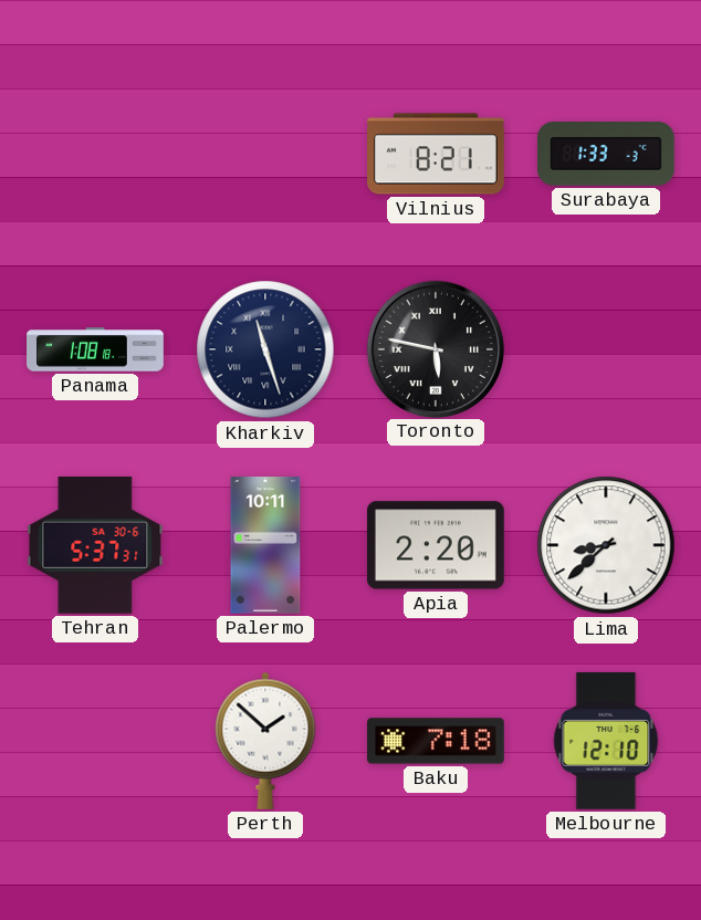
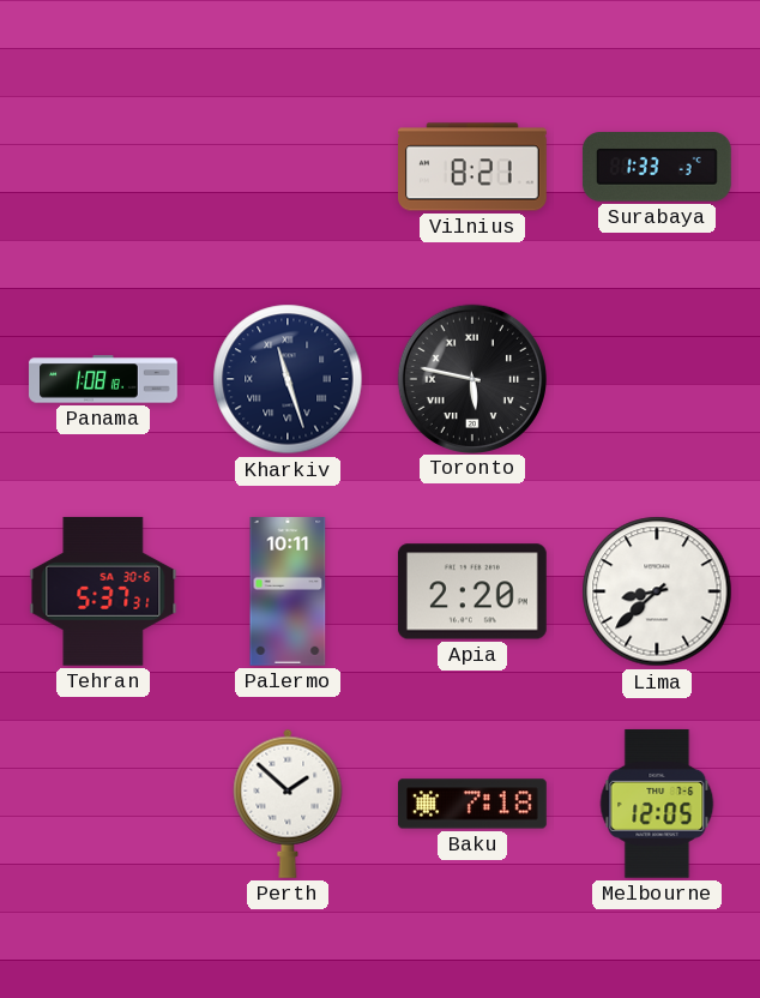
Melbourne: 12:10 -> 12:05 (657, 804)
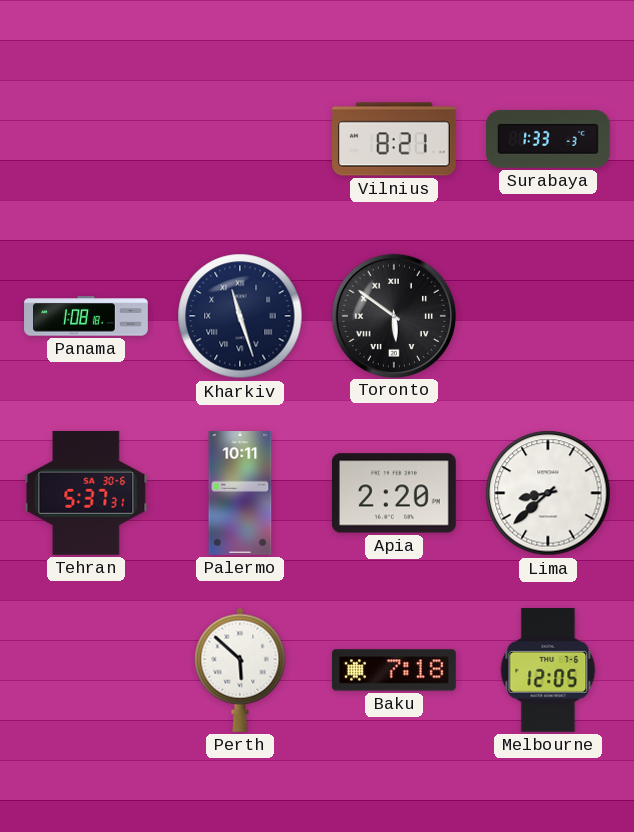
Toronto: 5:47 -> 5:51 (393, 315)
Perth: 1:52 -> 5:52 (240, 670)
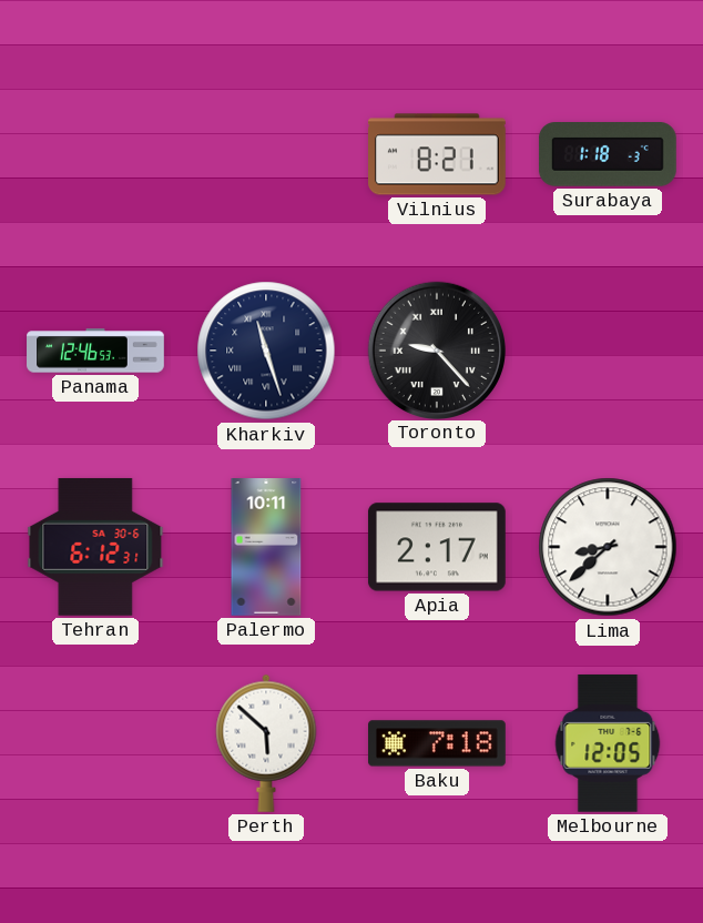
Surabaya: 1:33 -> 1:18 (608, 155)
Panama: 1:08 -> 12:46 (95, 351)
Toronto: 5:51 -> 9:23 (436, 349)
Tehran: 5:37 -> 6:12 (95, 547)
Apia: 2:20 -> 2:17 (437, 547)
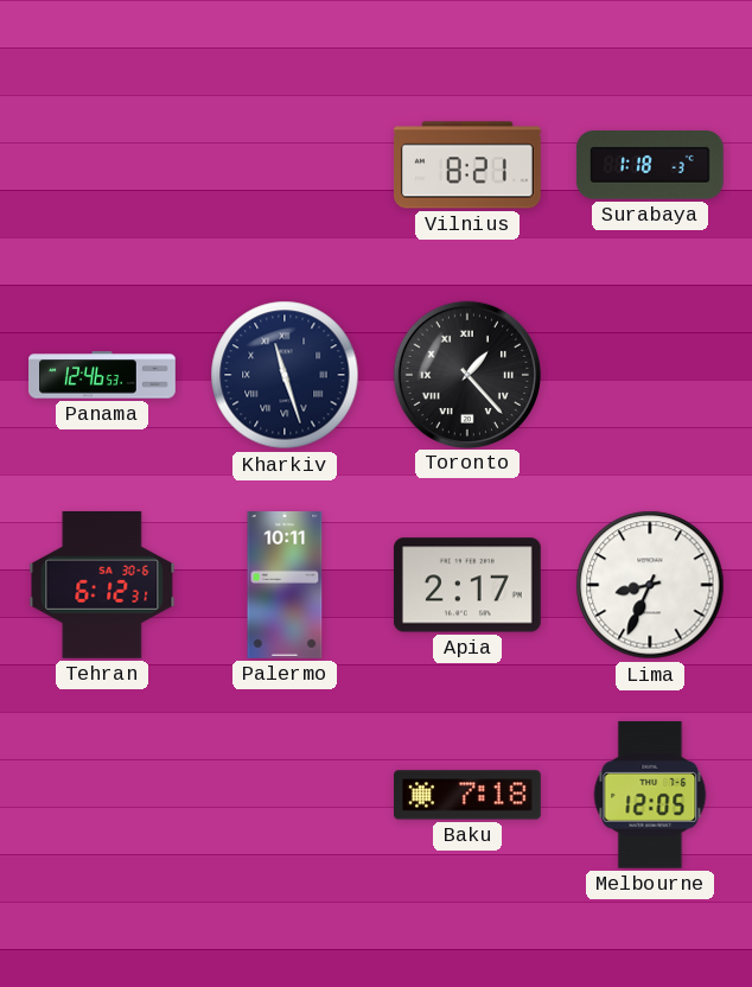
Toronto: 9:23 -> 1:23 (466, 374)
Lima: 8:38 -> 8:34 (650, 585)
Perth: 5:52 -> none (266, 743)
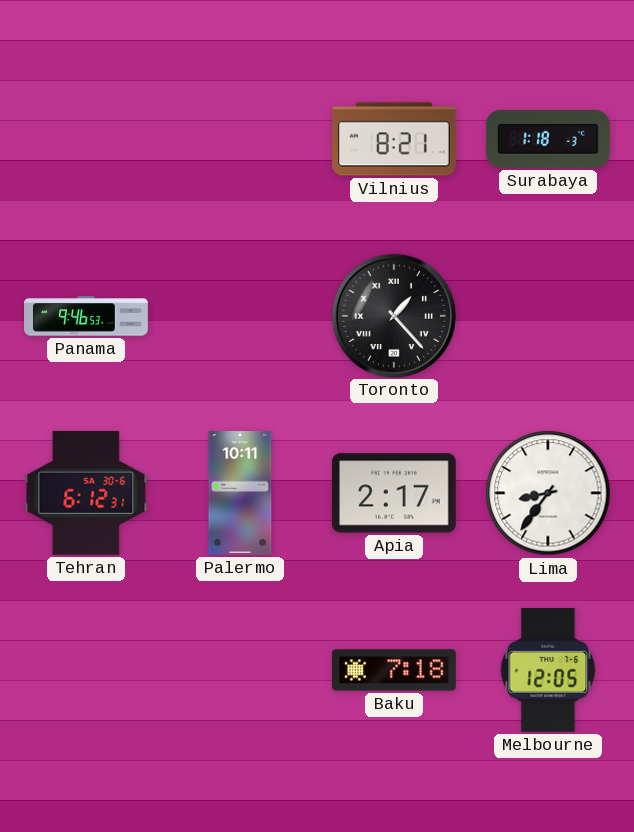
Panama: 12:46 -> 9:46 (86, 316)
Kharkiv: 11:27 -> none (285, 375)
Lima: 8:34 -> 8:36 (548, 493)
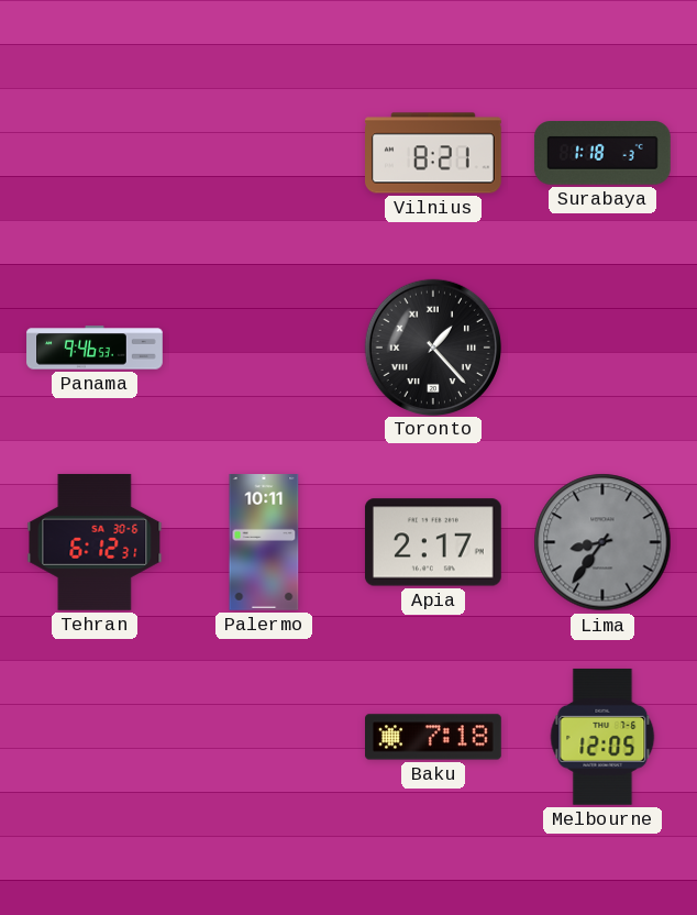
Lima dial: white -> grey (602, 542)
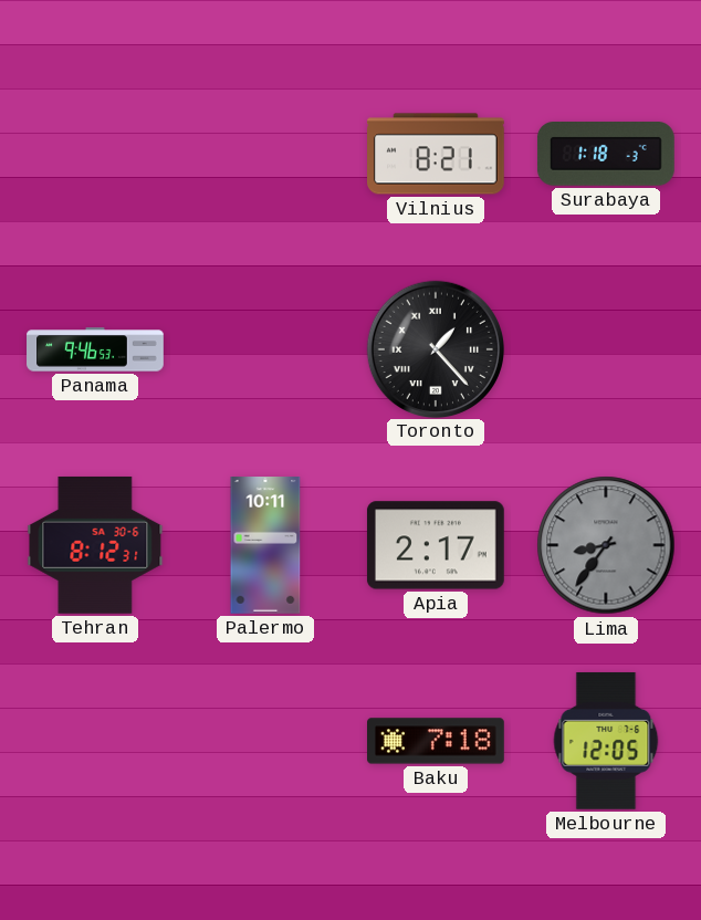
Tehran: 6:12 -> 8:12 (95, 545)
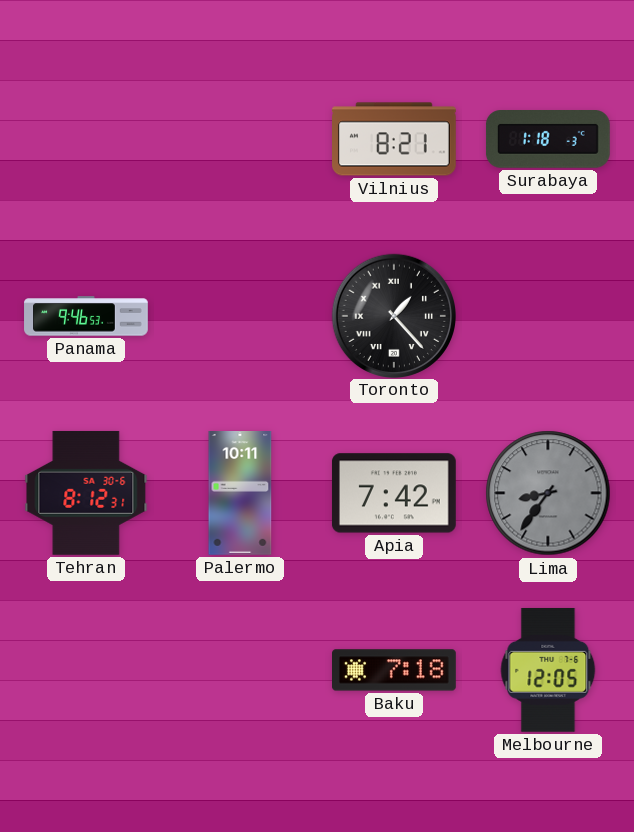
Apia: 2:17 -> 7:42 (394, 493)
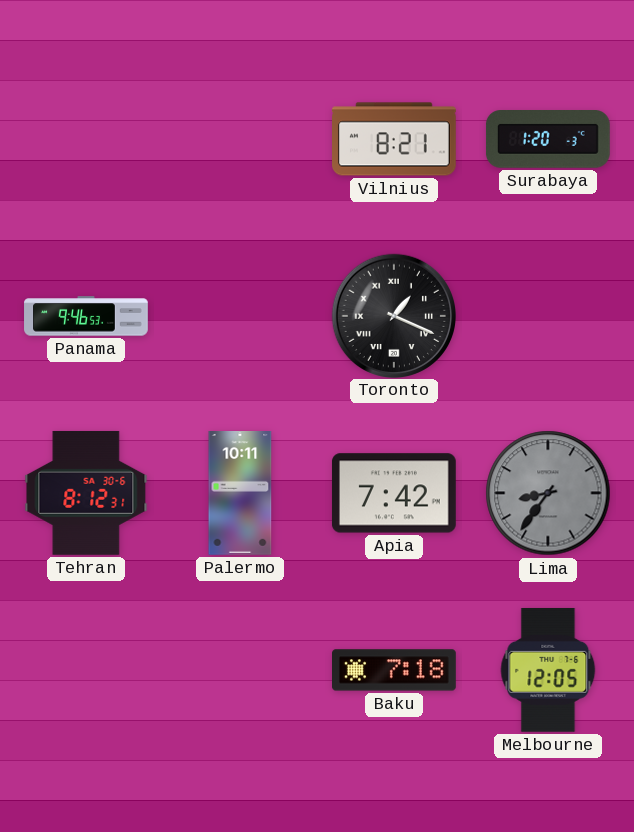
Surabaya: 1:18 -> 1:20 (548, 140)
Toronto: 1:23 -> 1:19 (393, 315)
